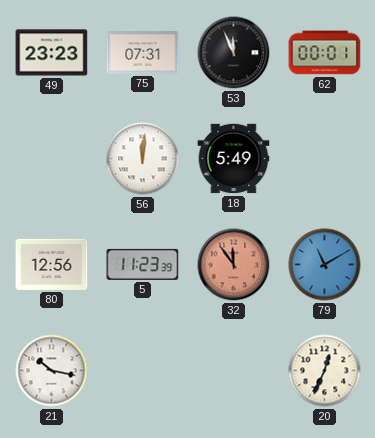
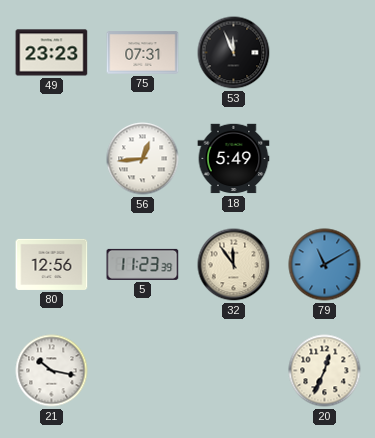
62: 00:01 -> none (325, 53)
56: 12:01 -> 12:44 (143, 159)
32 dial: salmon -> cream (234, 265)
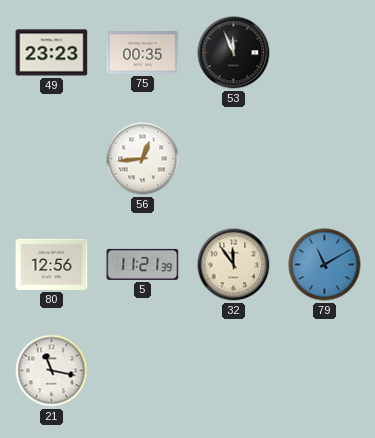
75: 07:31 -> 00:35 (143, 53)
18: 5:49 -> none (234, 159)
5: 11:23 -> 11:21 (143, 264)
21: 10:17 -> 11:17 (52, 371)
20: 12:34 -> none (325, 371)
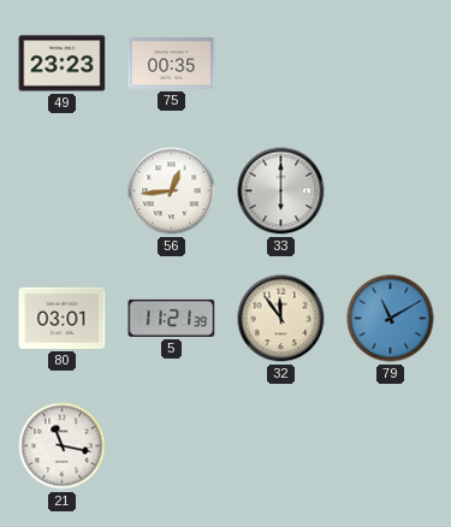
53: 11:56 -> none (234, 53)
33: none -> 6:00 (281, 191)
80: 12:56 -> 03:01 (63, 318)
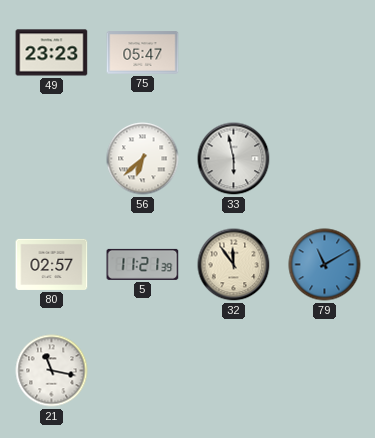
75: 00:35 -> 05:47 (143, 53)
56: 12:44 -> 6:38 (143, 159)
33: 6:00 -> 5:58 (234, 159)
80: 03:01 -> 02:57 (52, 264)
